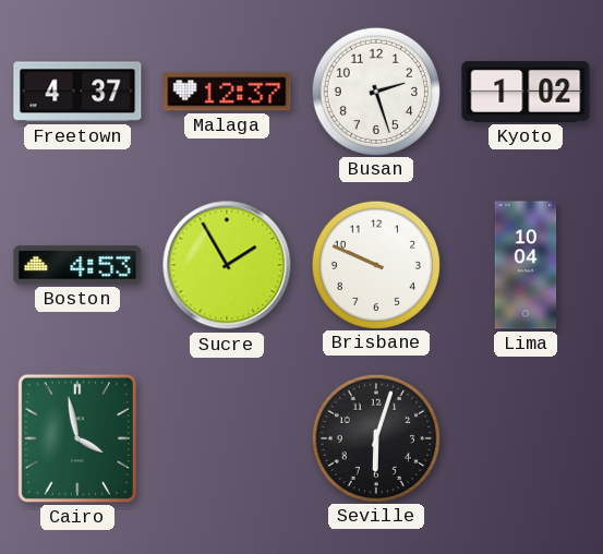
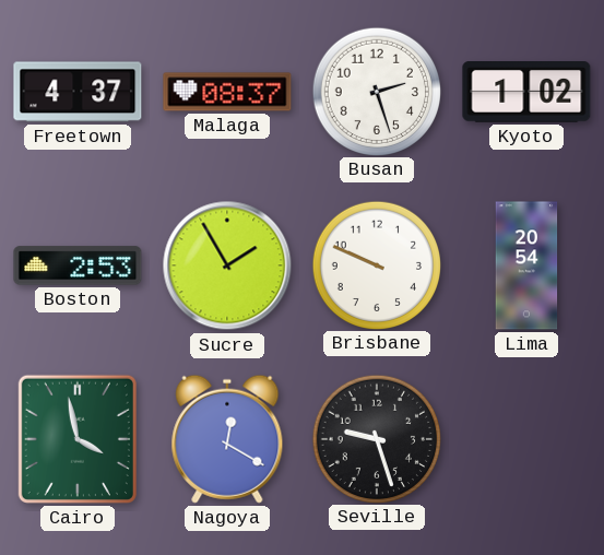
Malaga: 12:37 -> 08:37 (227, 92)
Boston: 4:53 -> 2:53 (78, 265)
Lima: 10:04 -> 20:54 (526, 265)
Nagoya: none -> 12:20 (227, 439)
Seville: 6:03 -> 9:27 (376, 438)
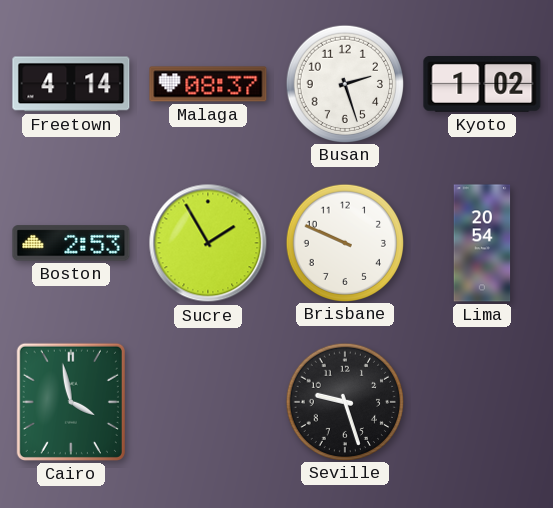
Freetown: 4:37 -> 4:14 (71, 84)
Nagoya: 12:20 -> none (227, 439)
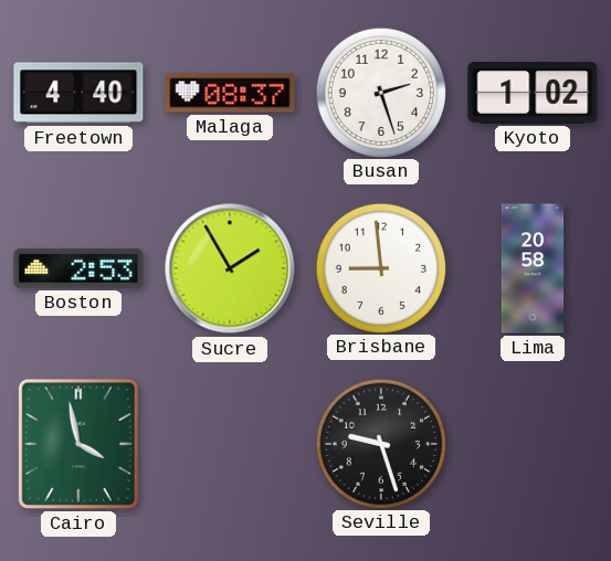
Freetown: 4:14 -> 4:40 (78, 93)
Brisbane: 9:49 -> 8:59 (380, 267)
Lima: 20:54 -> 20:58 (533, 268)
